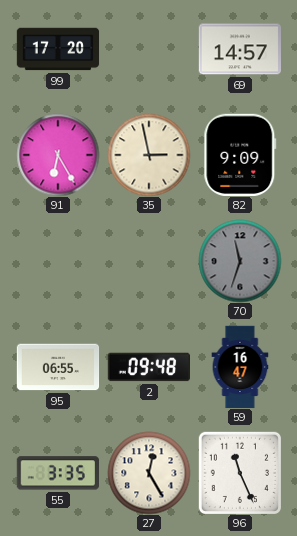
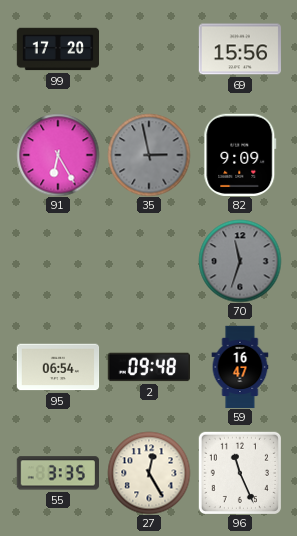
69: 14:57 -> 15:56 (239, 49)
35 dial: cream -> grey (149, 155)
95: 06:55 -> 06:54 (58, 367)
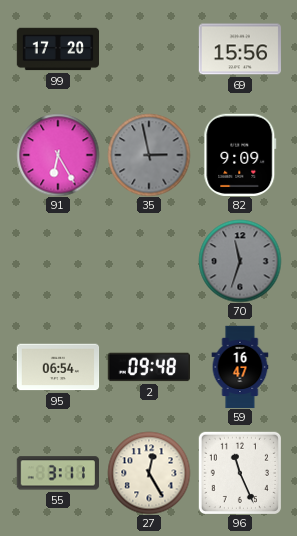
55: 3:35 -> 3:11 (57, 473)
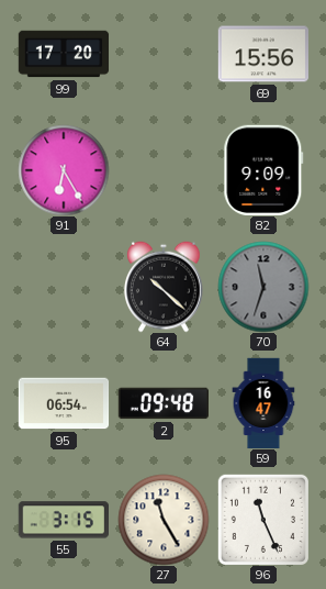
35: 2:58 -> none (149, 155)
64: none -> 10:22 (165, 287)
55: 3:11 -> 3:15 (63, 520)
27: 12:25 -> 11:25 (164, 520)
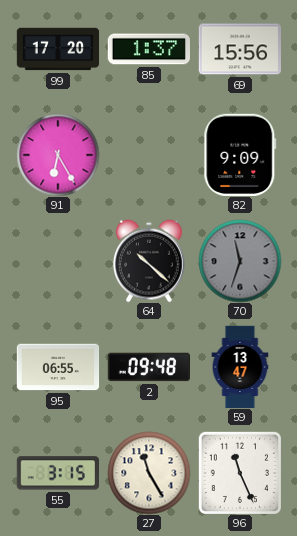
85: none -> 1:37 (148, 49)
95: 06:54 -> 06:55 (58, 367)
59: 16:47 -> 13:47 (240, 367)
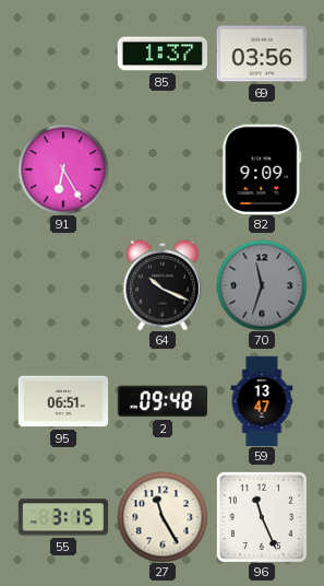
99: 17:20 -> none (58, 49)
69: 15:56 -> 03:56 (261, 54)
64: 10:22 -> 10:19 (164, 285)
95: 06:55 -> 06:51 (63, 401)
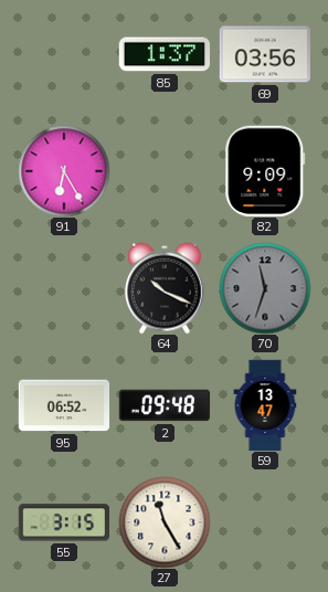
95: 06:51 -> 06:52 (64, 405)
96: 11:26 -> none (262, 517)
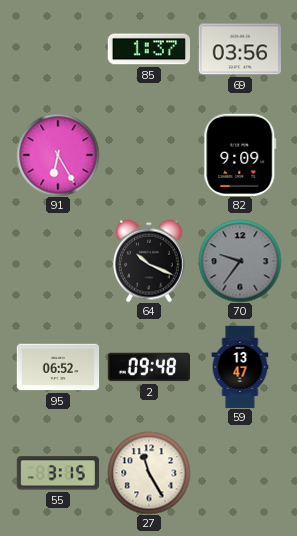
70: 11:33 -> 9:36 (240, 261)
